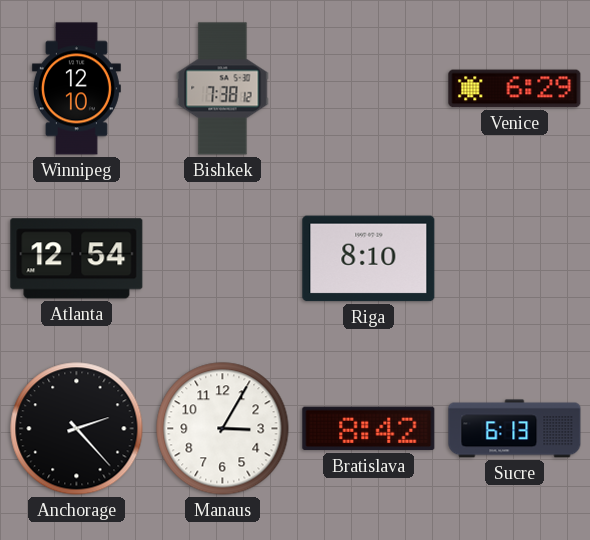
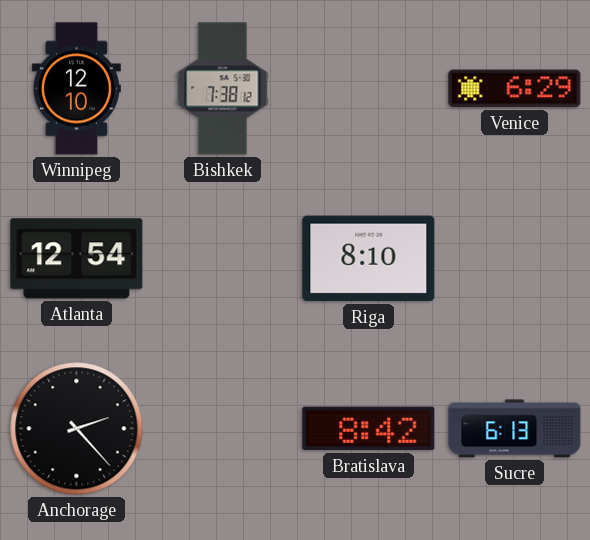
Manaus: 3:05 -> none (223, 429)
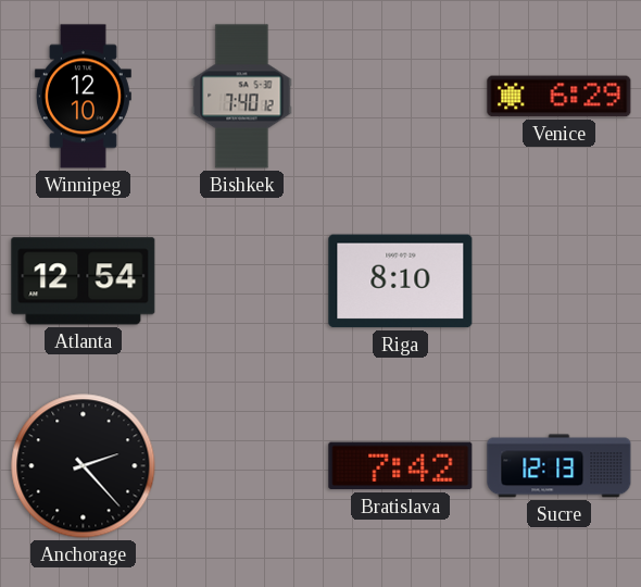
Bishkek: 7:38 -> 7:40 (242, 97)
Bratislava: 8:42 -> 7:42 (401, 466)
Sucre: 6:13 -> 12:13 (560, 466)
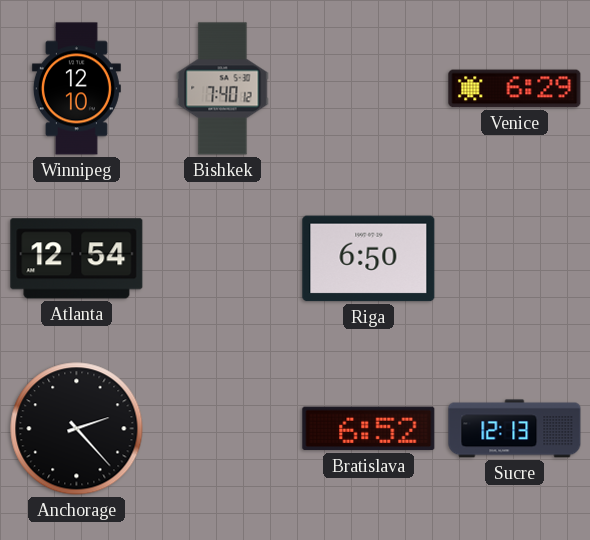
Riga: 8:10 -> 6:50 (369, 259)
Bratislava: 7:42 -> 6:52 (369, 429)
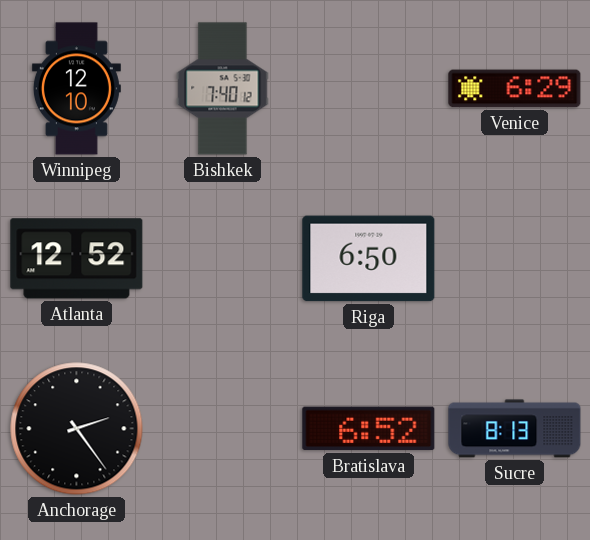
Atlanta: 12:54 -> 12:52 (77, 259)
Anchorage: 2:23 -> 2:24 (77, 429)
Sucre: 12:13 -> 8:13 (515, 429)
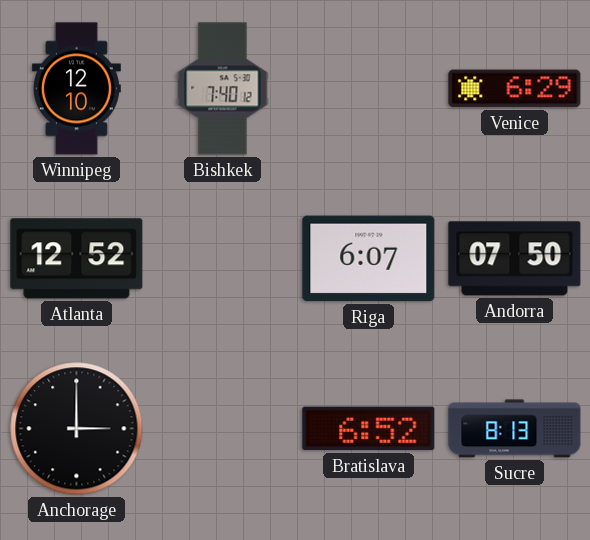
Riga: 6:50 -> 6:07 (369, 259)
Andorra: none -> 07:50 (515, 259)
Anchorage: 2:24 -> 3:00 (77, 429)
